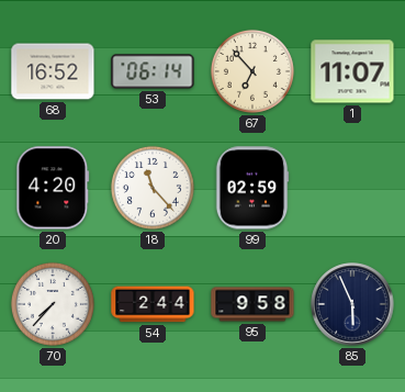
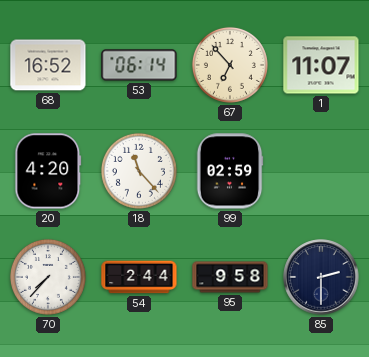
85: 5:56 -> 2:30 (321, 277)
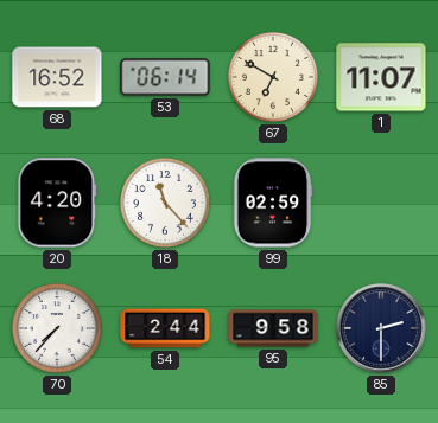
67: 6:53 -> 6:50 (273, 77)
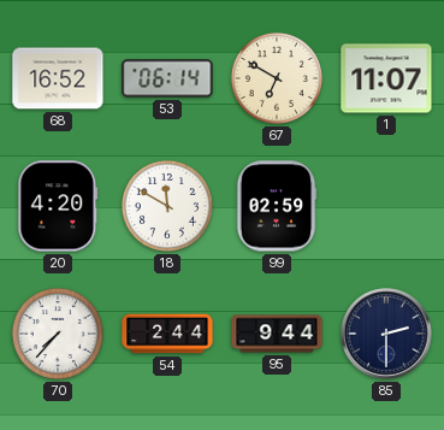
18: 11:23 -> 11:50 (167, 206)
95: 9:58 -> 9:44 (277, 334)
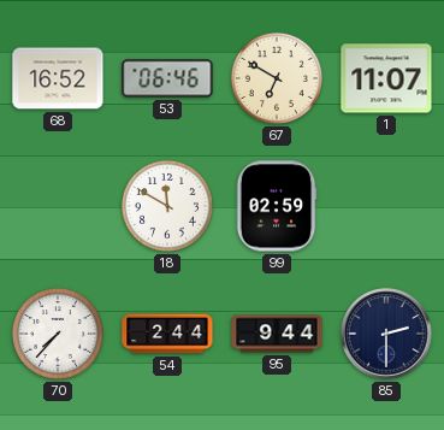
53: 06:14 -> 06:46 (167, 78)
20: 4:20 -> none (58, 206)
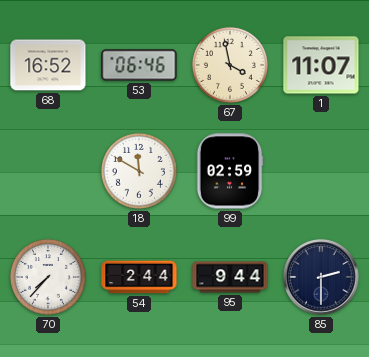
67: 6:50 -> 3:58 (230, 65)
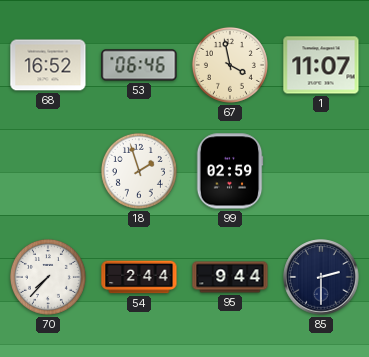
18: 11:50 -> 1:57 (139, 171)
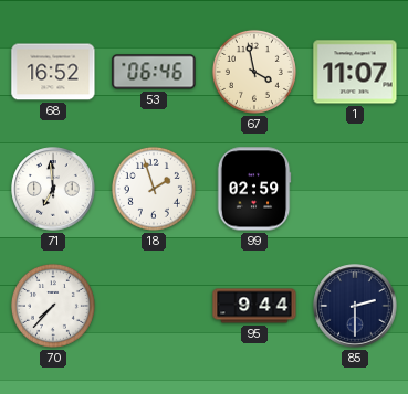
71: none -> 6:59 (53, 189)
54: 2:44 -> none (139, 277)
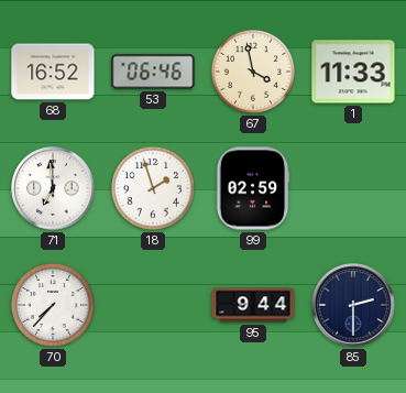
1: 11:07 -> 11:33 (353, 72)
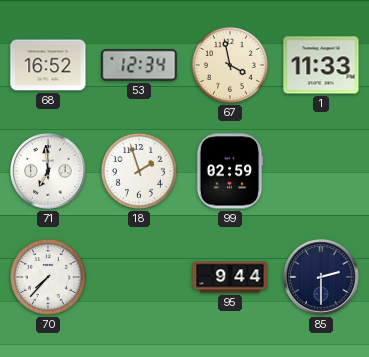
53: 06:46 -> 12:34 (139, 65)
